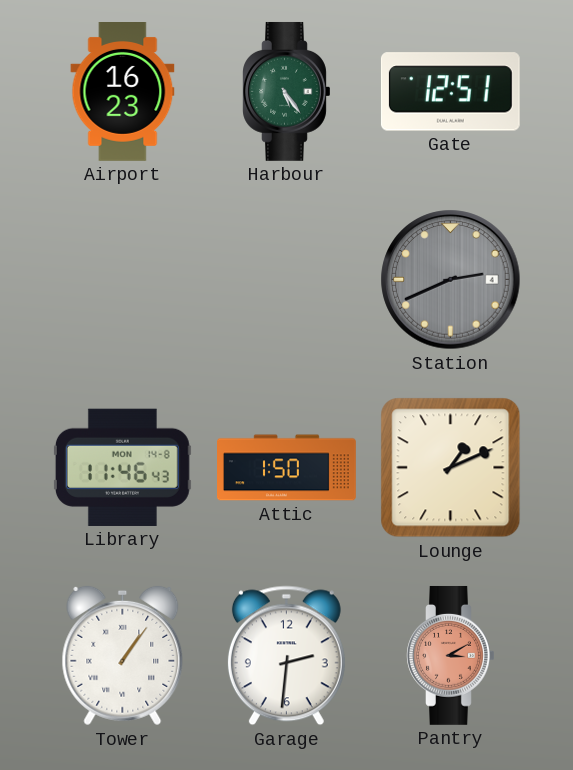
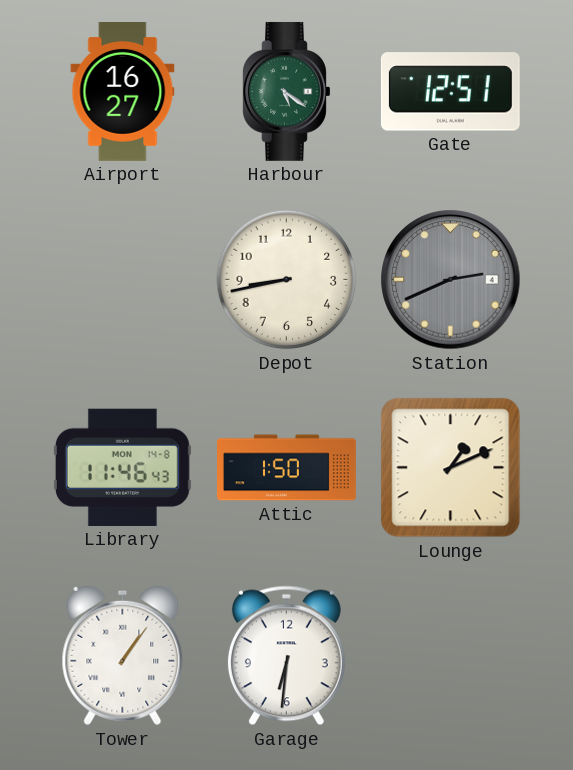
Airport: 16:23 -> 16:27 (123, 92)
Harbour: 5:24 -> 5:21 (287, 91)
Depot: none -> 8:43 (287, 280)
Garage: 2:31 -> 6:31 (286, 656)
Pantry: 3:10 -> none (451, 655)
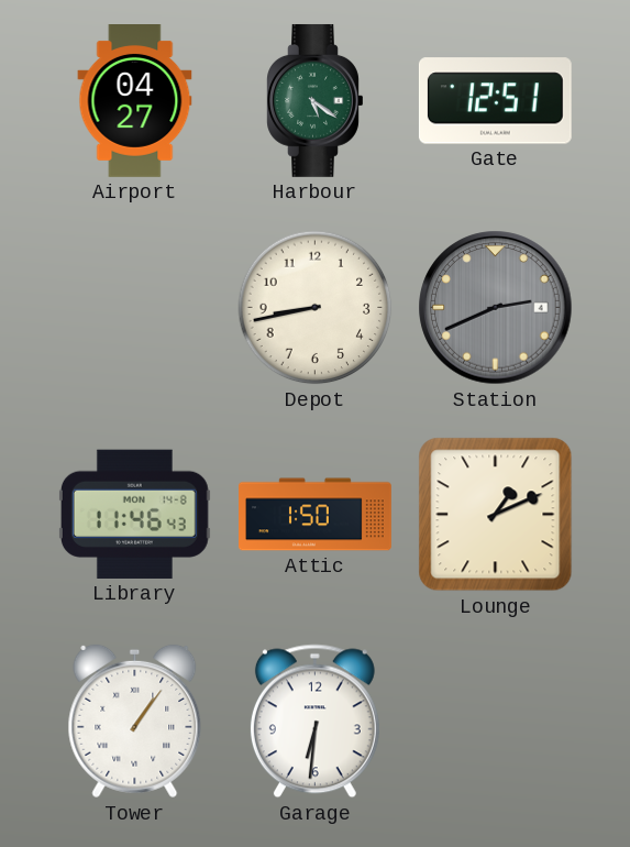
Airport: 16:27 -> 04:27 (135, 101)
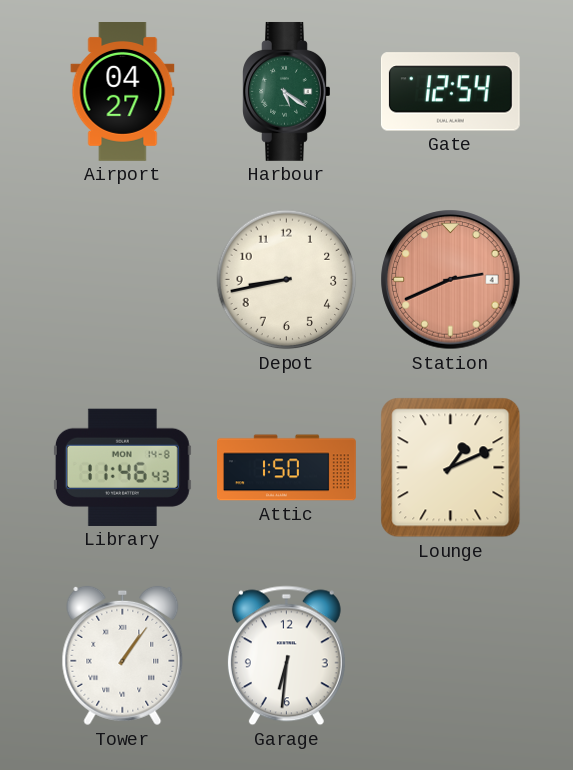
Gate: 12:51 -> 12:54 (450, 92)
Station dial: grey -> salmon (451, 280)
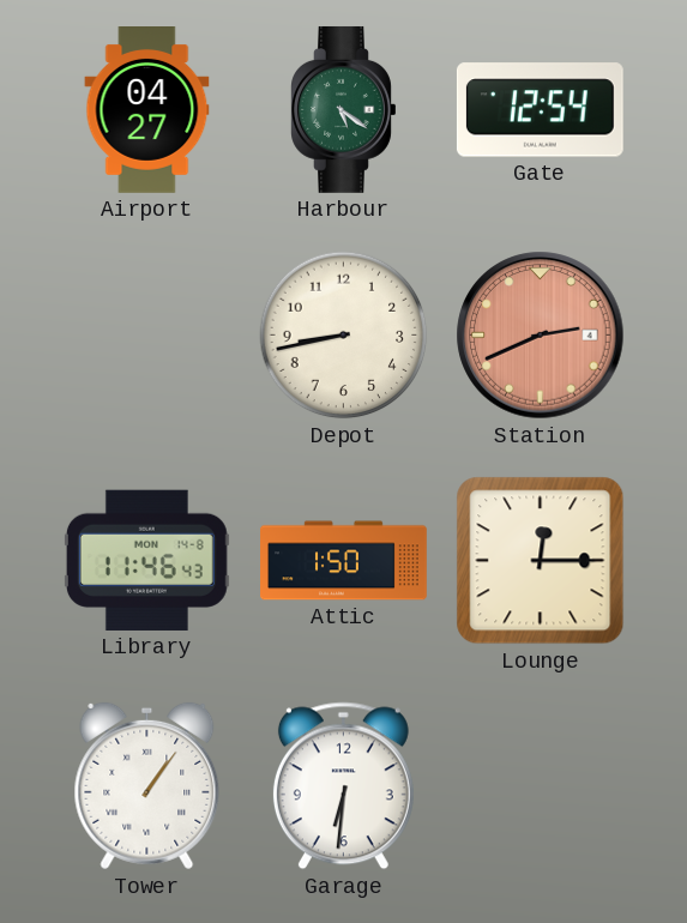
Lounge: 1:11 -> 12:15 (541, 561)
